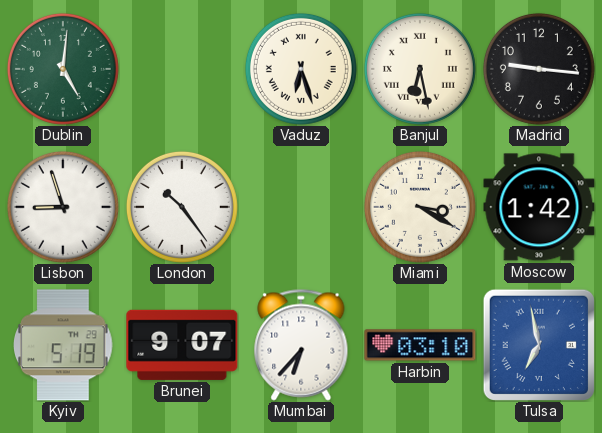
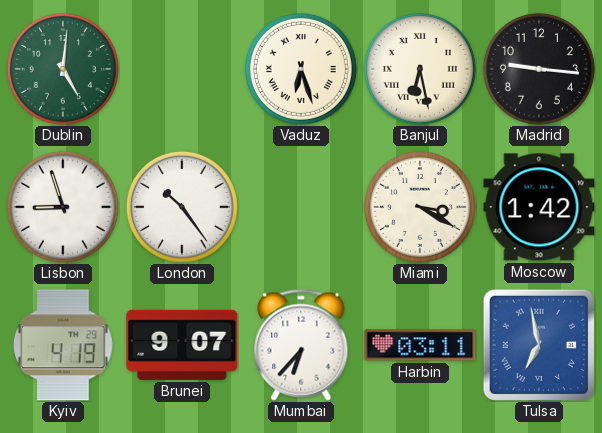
Kyiv: 5:19 -> 4:19 (64, 345)
Harbin: 03:10 -> 03:11 (420, 345)
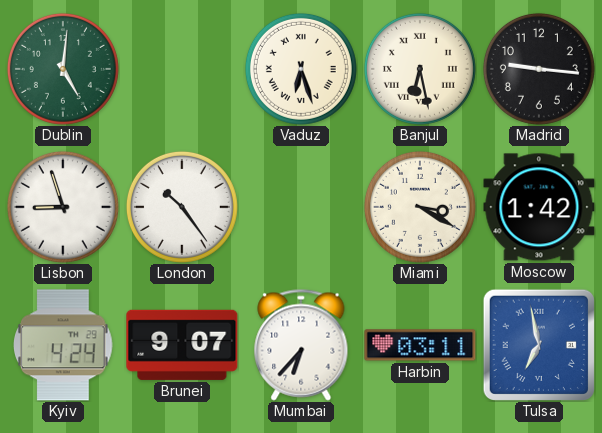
Kyiv: 4:19 -> 4:24 (64, 345)
